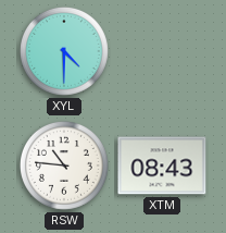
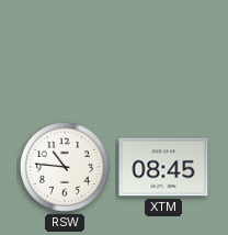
XYL: 4:30 -> none (64, 51)
XTM: 08:43 -> 08:45 (163, 167)
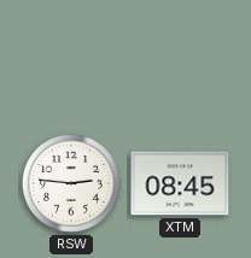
RSW: 10:46 -> 2:46 (71, 183)
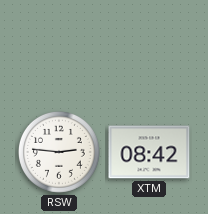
XTM: 08:45 -> 08:42 (149, 152)
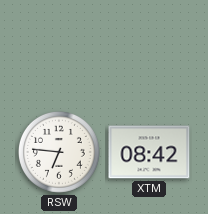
RSW: 2:46 -> 6:46 (59, 152)
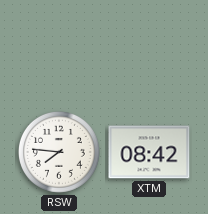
RSW: 6:46 -> 7:46 (59, 152)
